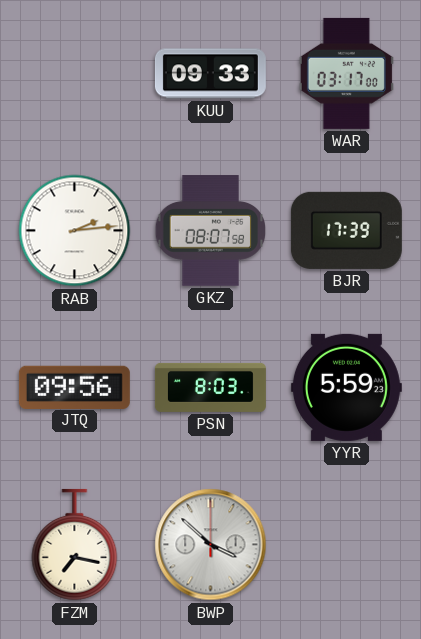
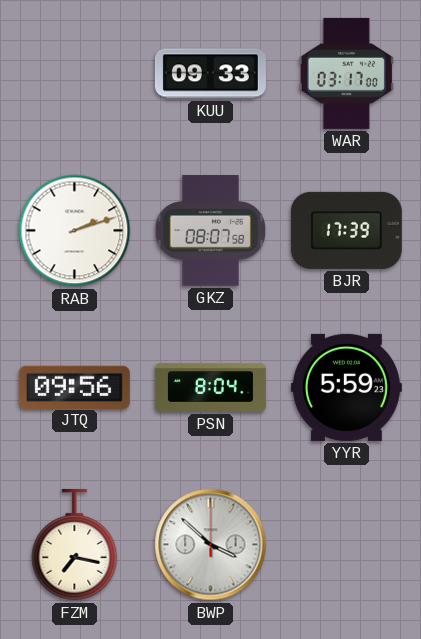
RAB: 2:14 -> 2:12 (75, 231)
PSN: 8:03 -> 8:04 (210, 387)
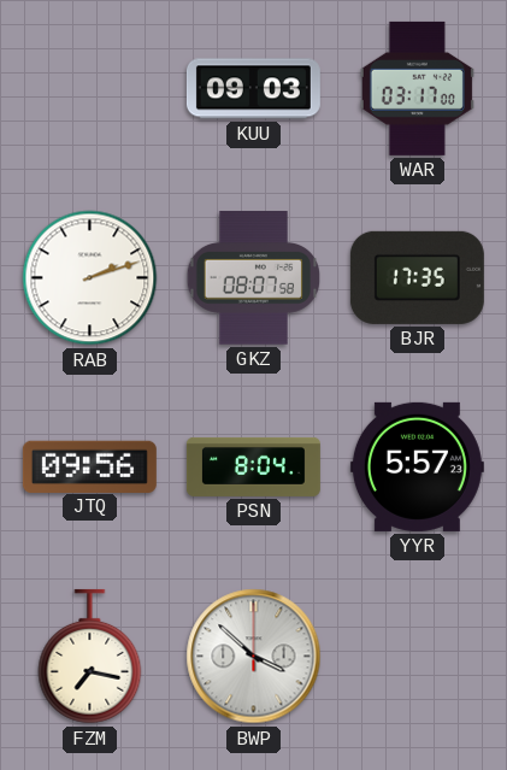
KUU: 09:33 -> 09:03 (253, 89)
BJR: 17:39 -> 17:35 (417, 277)
YYR: 5:59 -> 5:57 (417, 466)
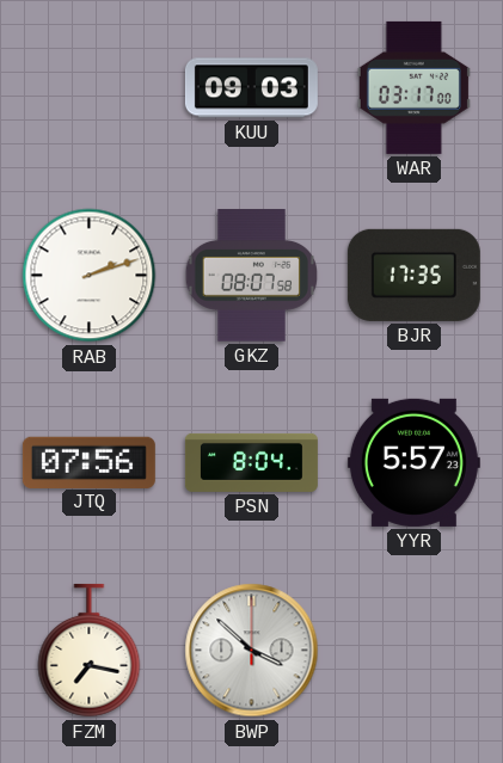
JTQ: 09:56 -> 07:56 (88, 462)
